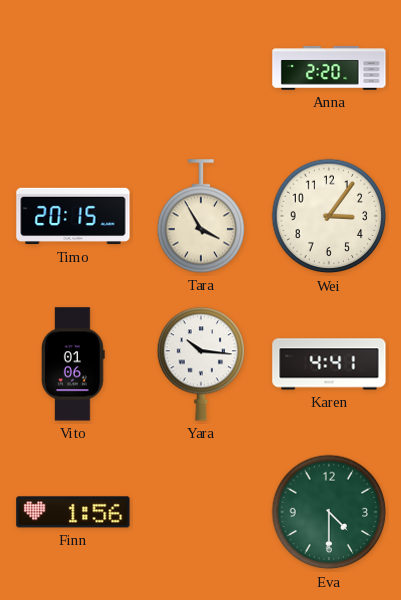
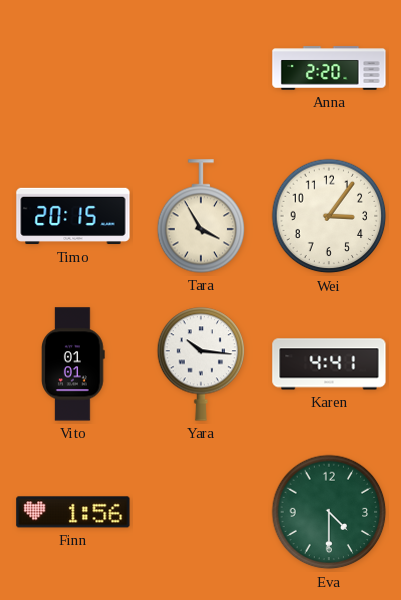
Vito: 01:06 -> 01:01 (74, 364)
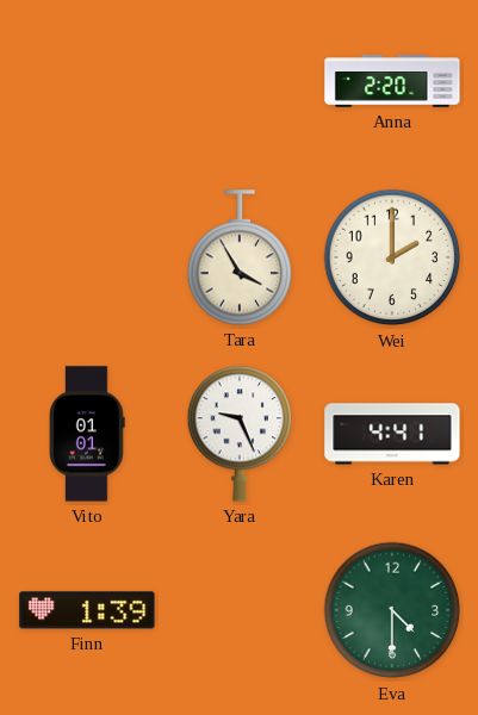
Timo: 20:15 -> none (73, 216)
Wei: 3:06 -> 2:00 (392, 257)
Yara: 10:16 -> 9:26 (240, 434)
Finn: 1:56 -> 1:39 (87, 610)
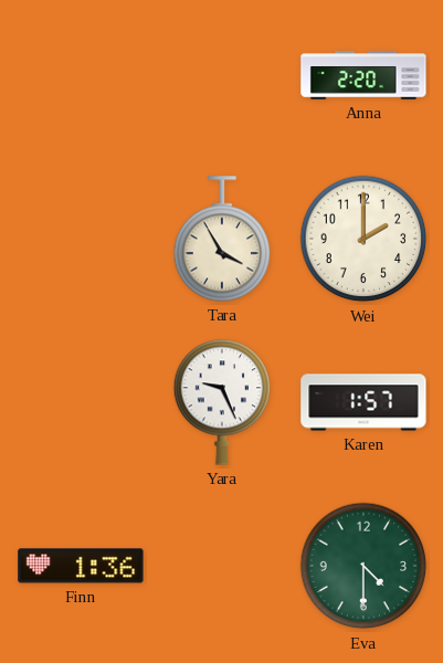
Vito: 01:01 -> none (88, 434)
Karen: 4:41 -> 1:57 (363, 402)
Finn: 1:39 -> 1:36 (81, 566)
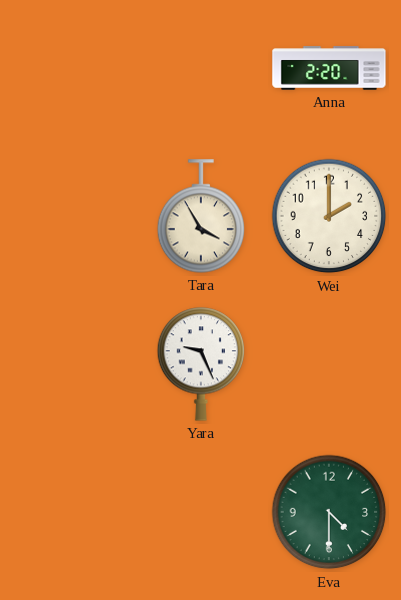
Karen: 1:57 -> none (363, 402)
Finn: 1:36 -> none (81, 566)
